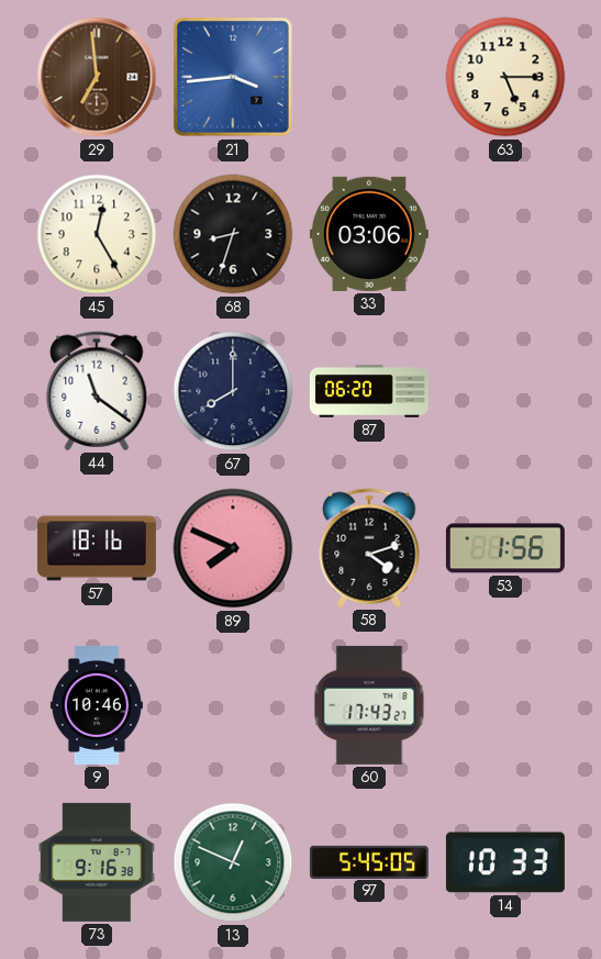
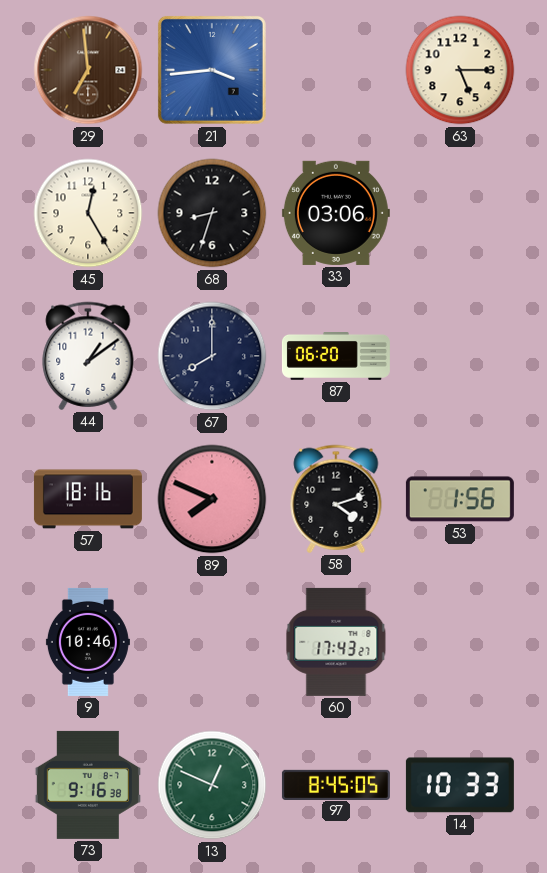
44: 11:21 -> 1:09 (88, 356)
97: 5:45 -> 8:45 (336, 784)
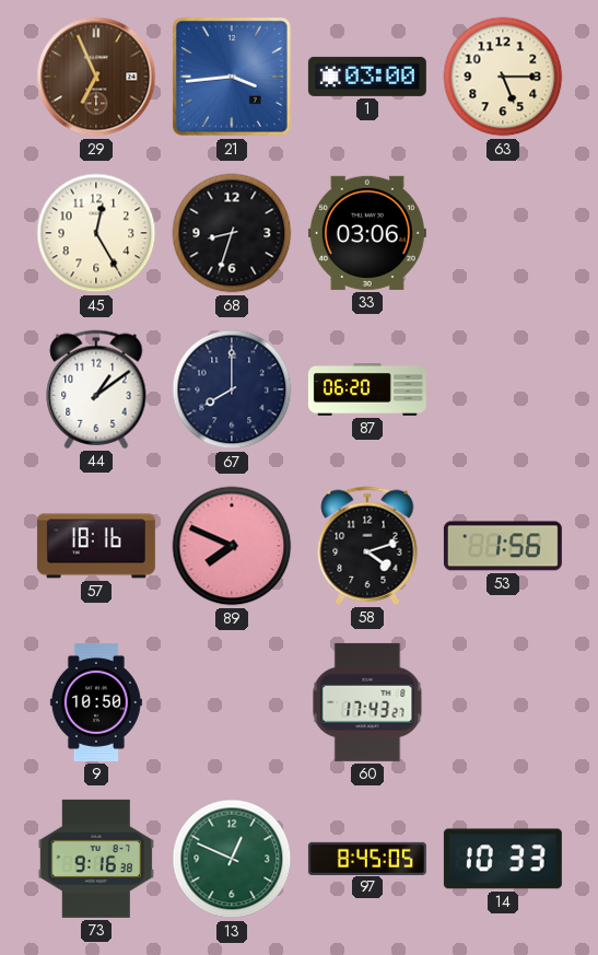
29: 6:59 -> 6:56 (96, 77)
1: none -> 03:00 (367, 77)
9: 10:46 -> 10:50 (96, 702)
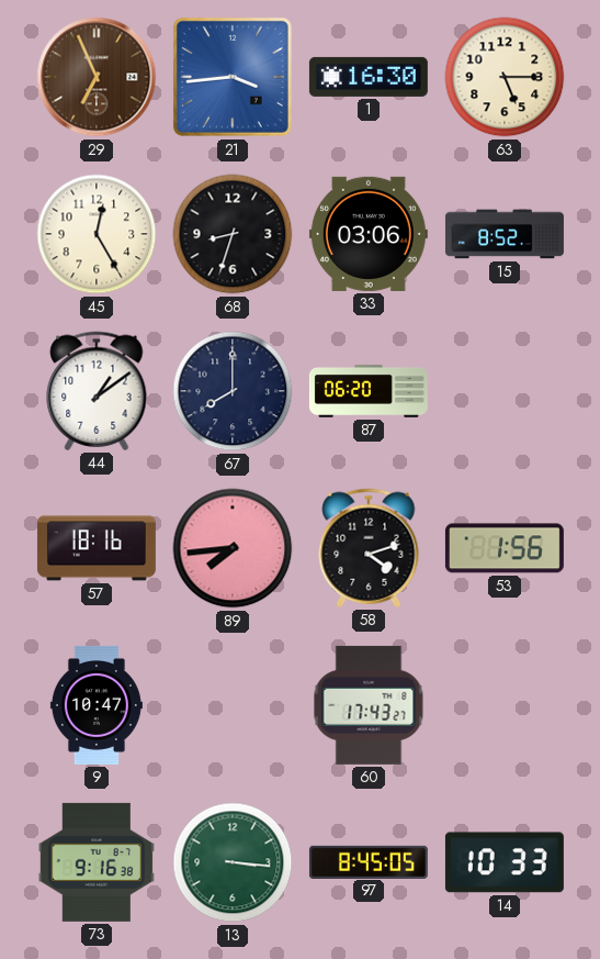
1: 03:00 -> 16:30 (369, 77)
15: none -> 8:52 (505, 234)
89: 7:49 -> 7:44 (233, 548)
9: 10:50 -> 10:47 (97, 705)
13: 12:49 -> 3:16 (233, 862)
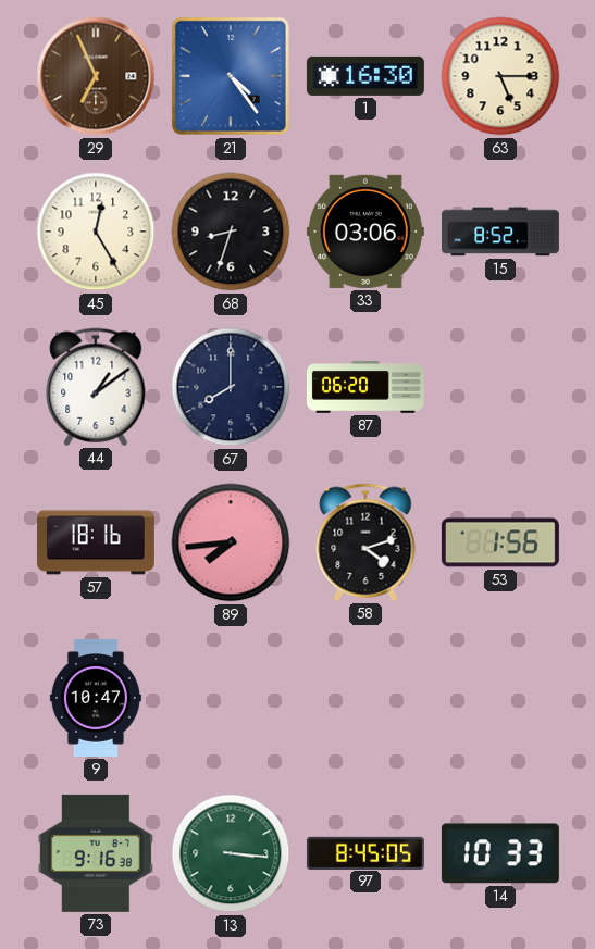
21: 3:44 -> 4:24 (231, 76)
60: 17:43 -> none (369, 705)
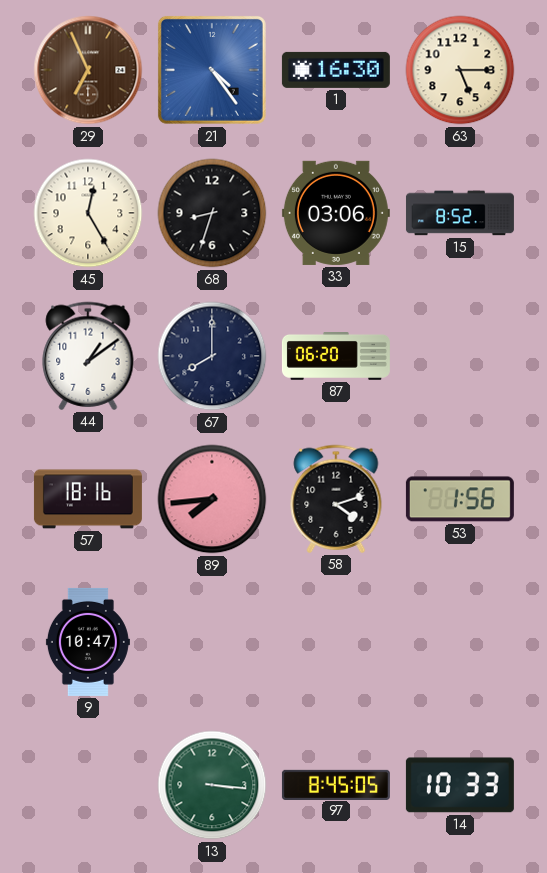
73: 9:16 -> none (96, 853)
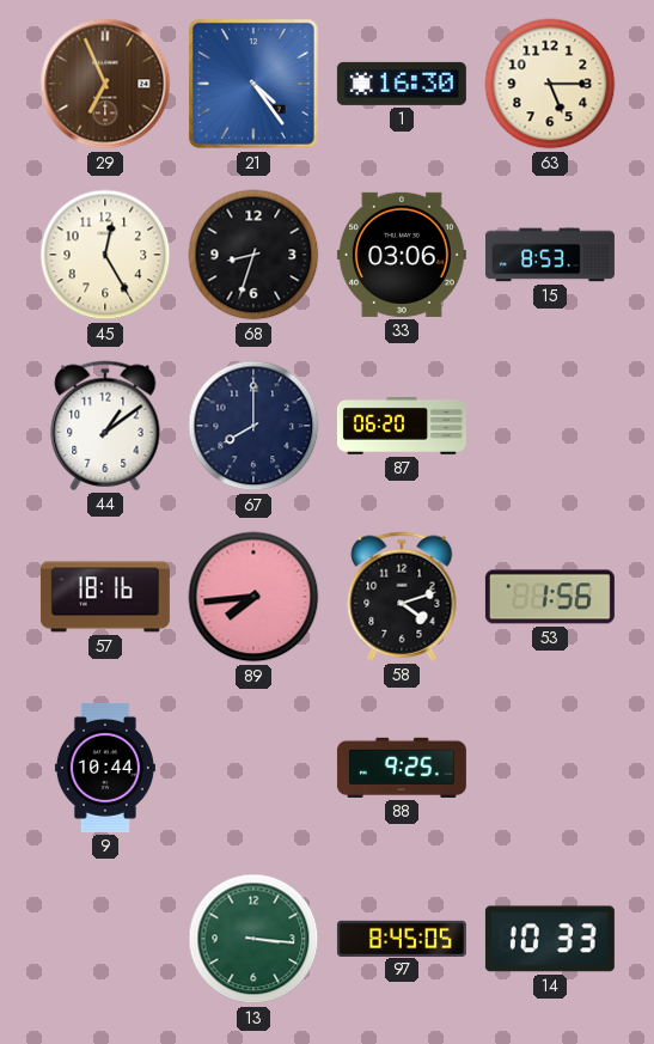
15: 8:52 -> 8:53 (550, 255)
9: 10:47 -> 10:44 (105, 768)
88: none -> 9:25 (402, 768)
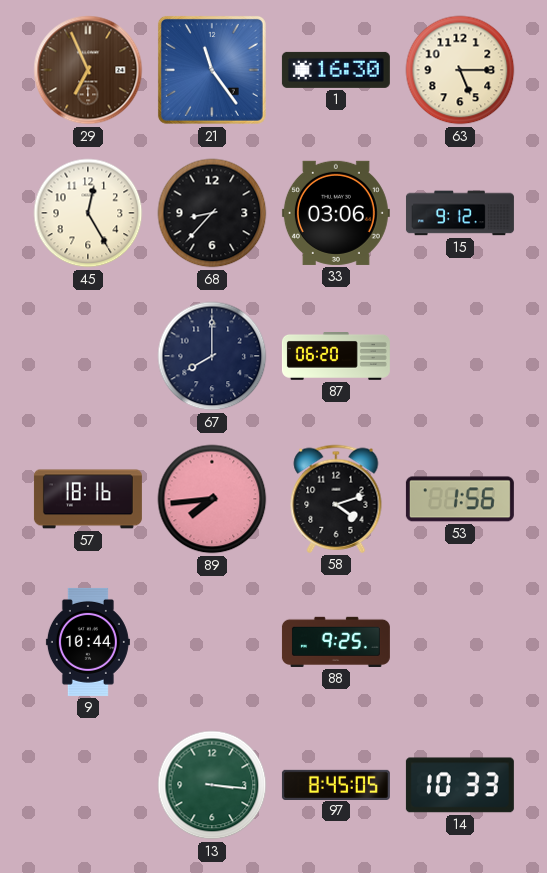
21: 4:24 -> 11:24 (212, 70)
68: 8:33 -> 8:37 (212, 213)
15: 8:53 -> 9:12 (460, 213)
44: 1:09 -> none (105, 426)
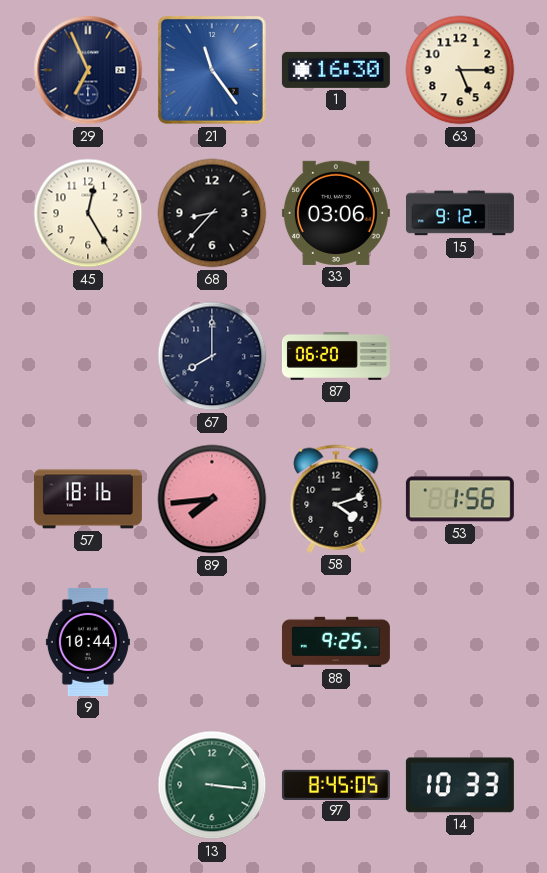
29 dial: brown -> navy (88, 70)
